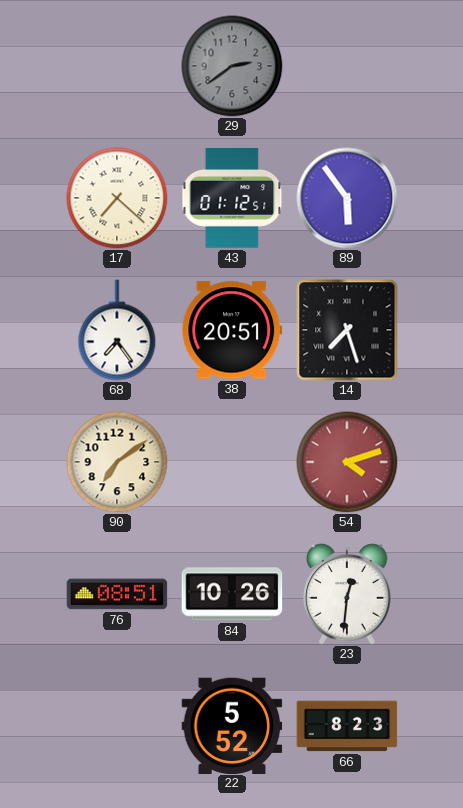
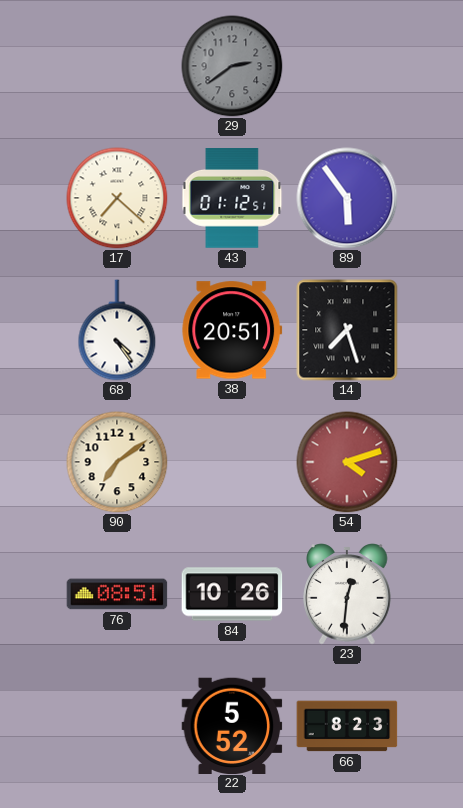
68: 7:24 -> 4:24 (117, 330)
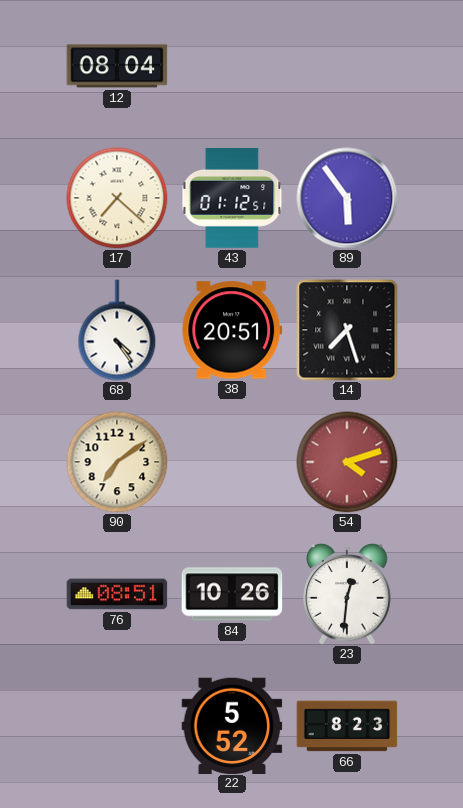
12: none -> 08:04 (117, 66)
29: 2:39 -> none (232, 66)
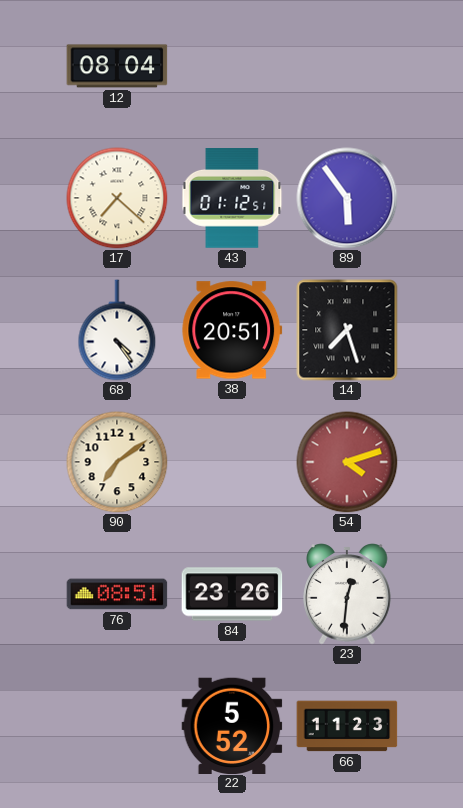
84: 10:26 -> 23:26 (232, 594)
66: 8:23 -> 11:23 (347, 726)
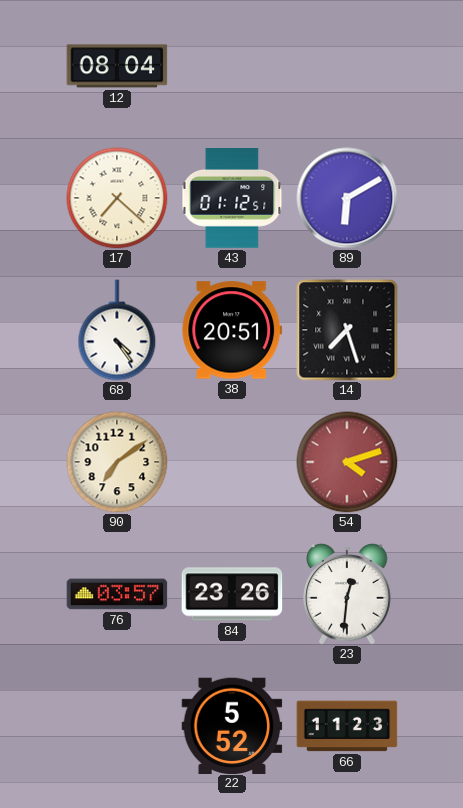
89: 5:54 -> 6:10 (347, 198)
76: 08:51 -> 03:57 (117, 594)
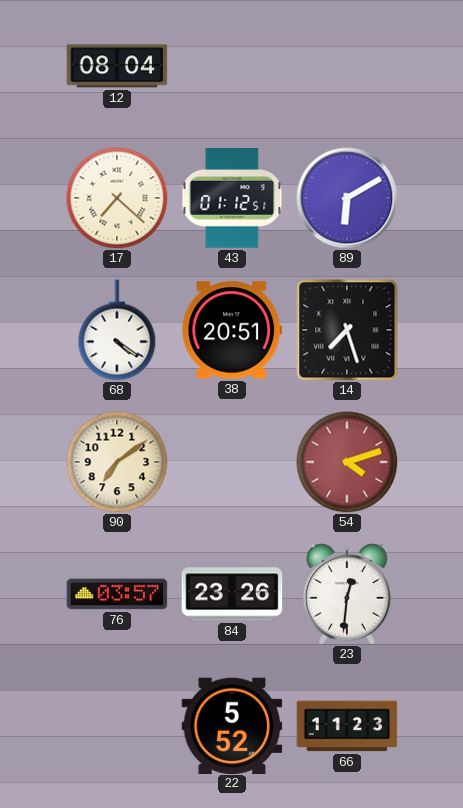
68: 4:24 -> 4:21 (117, 330)
